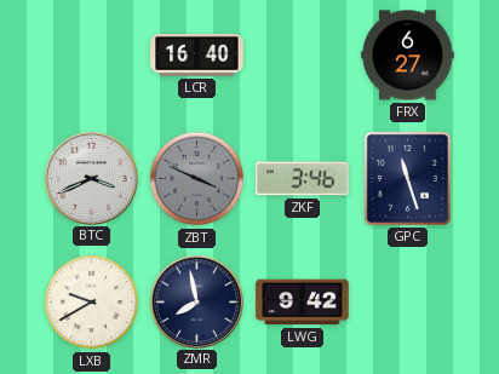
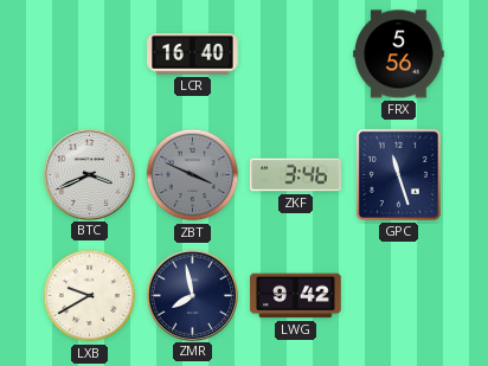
FRX: 6:27 -> 5:56 (399, 54)
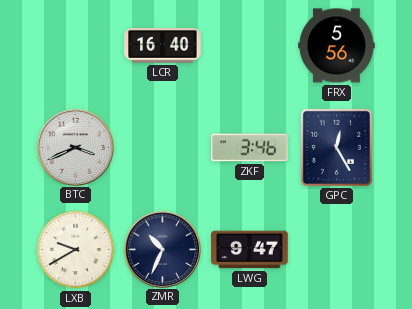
ZBT: 3:49 -> none (193, 175)
GPC: 11:27 -> 12:25 (336, 147)
ZMR: 7:58 -> 10:34 (162, 249)
LWG: 9:42 -> 9:47 (250, 250)
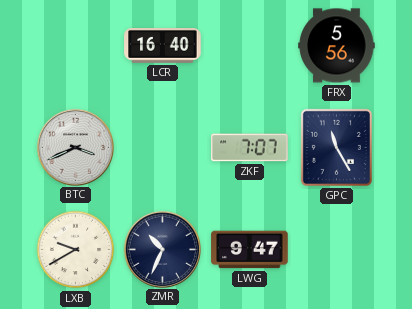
ZKF: 3:46 -> 7:07 (250, 148)
GPC: 12:25 -> 11:25 (336, 147)
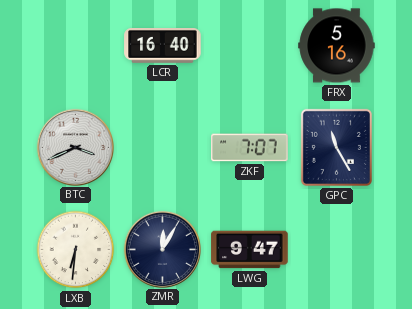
FRX: 5:56 -> 5:16 (337, 46)
LXB: 9:40 -> 6:31 (76, 250)
ZMR: 10:34 -> 12:05 (162, 249)
